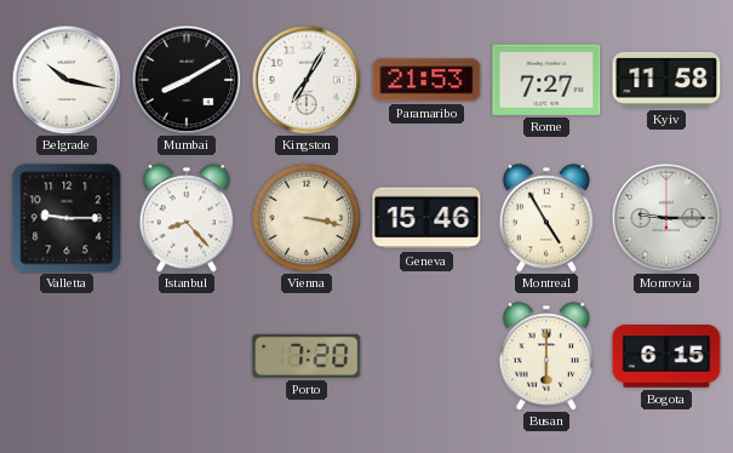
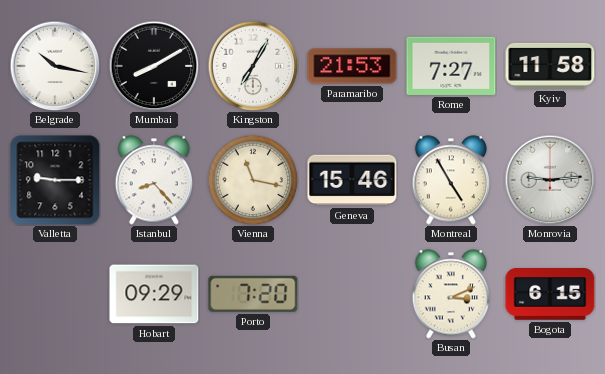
Vienna: 3:17 -> 11:17 (253, 180)
Monrovia: 9:15 -> 9:14 (550, 180)
Hobart: none -> 09:29 (154, 294)
Busan: 6:00 -> 3:11 (451, 294)
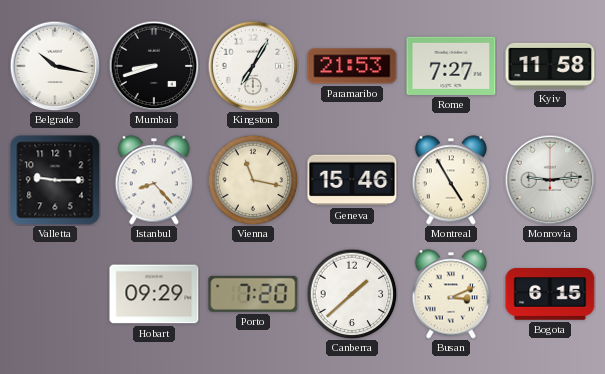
Mumbai: 8:10 -> 8:42 (154, 66)
Canberra: none -> 1:38 (352, 294)
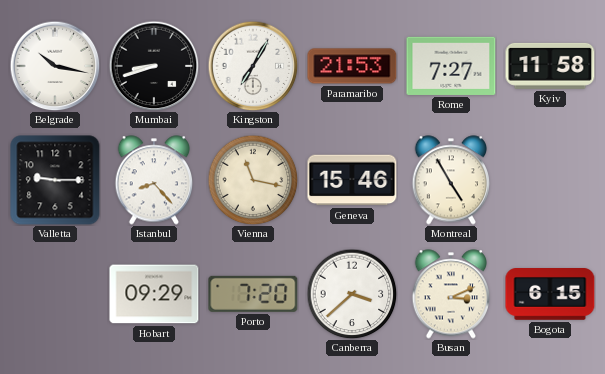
Monrovia: 9:14 -> none (550, 180)
Canberra: 1:38 -> 3:38 (352, 294)
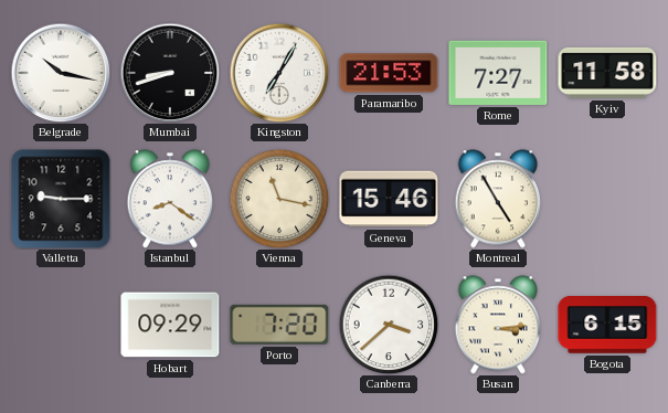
Istanbul: 8:23 -> 8:21 (170, 199)
Busan: 3:11 -> 3:14 (498, 325)
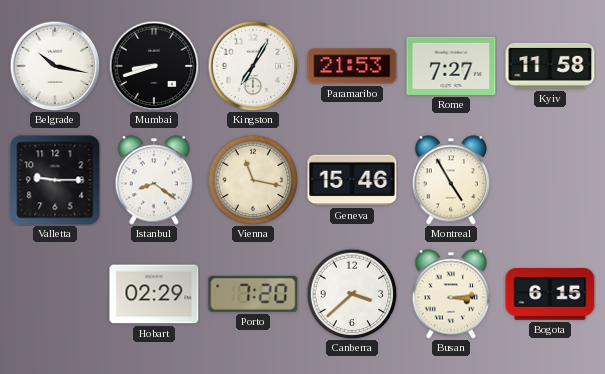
Hobart: 09:29 -> 02:29 (154, 294)
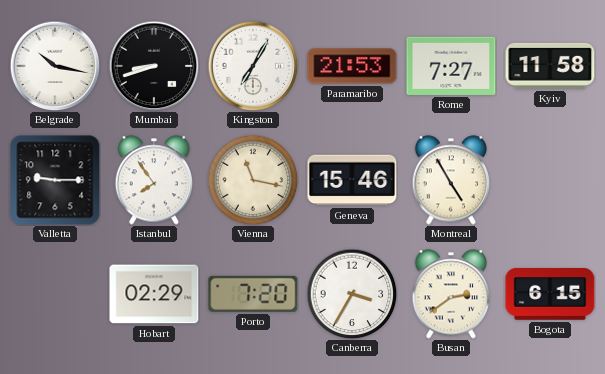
Istanbul: 8:21 -> 7:54 (154, 180)
Canberra: 3:38 -> 3:35 (352, 294)
Busan: 3:14 -> 2:39 (451, 294)
